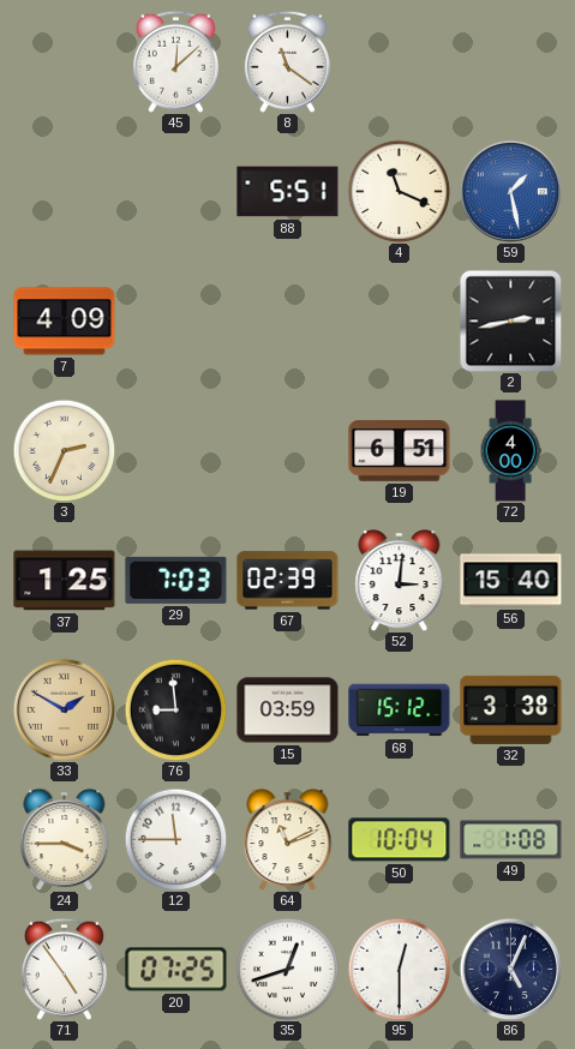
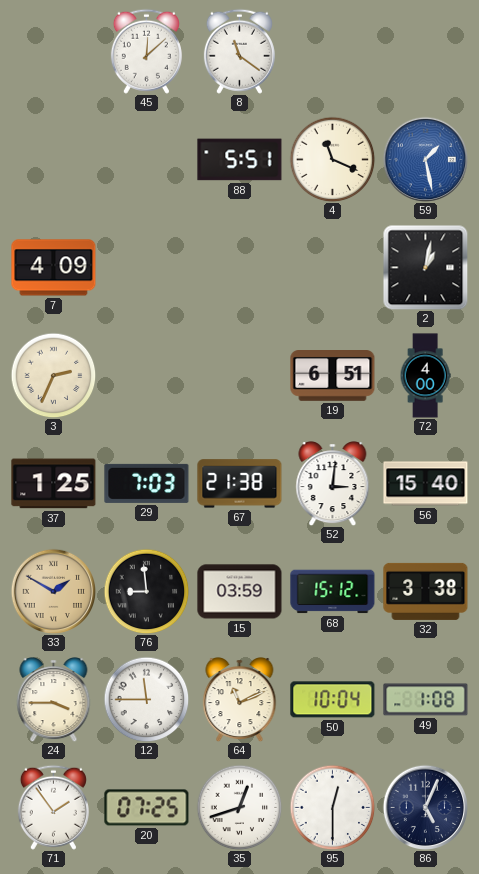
2: 2:43 -> 1:02 (425, 267)
67: 02:39 -> 21:38 (240, 484)
71: 4:54 -> 1:54 (53, 807)
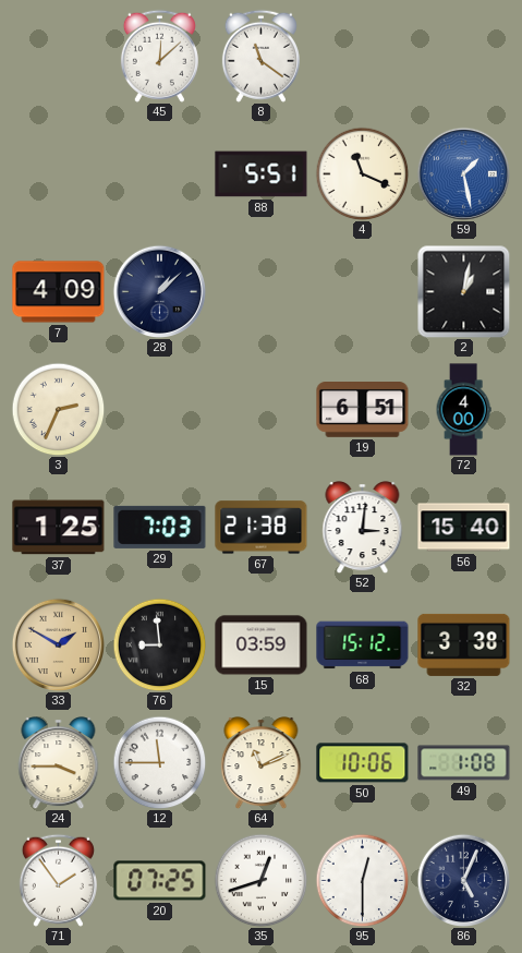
28: none -> 1:08 (159, 291)
50: 10:04 -> 10:06 (363, 763)
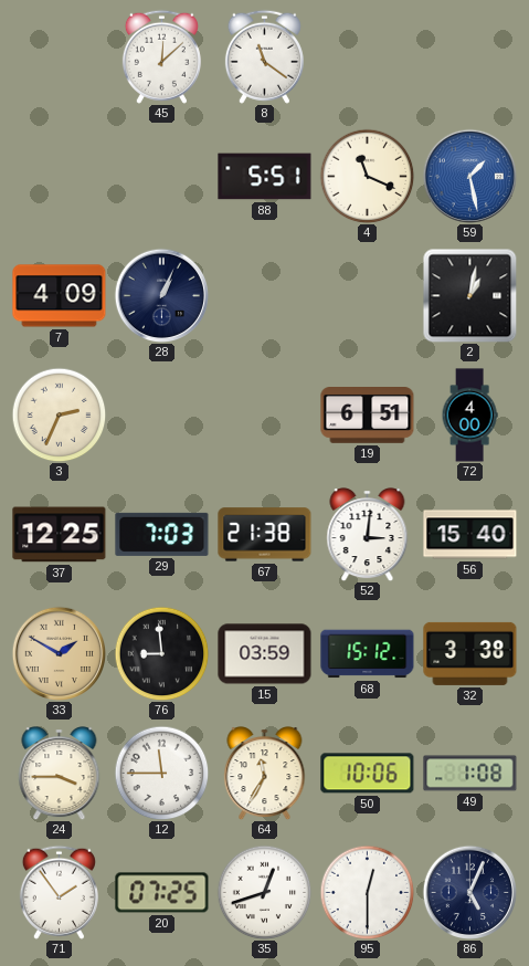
28: 1:08 -> 1:04 (161, 295)
37: 1:25 -> 12:25 (60, 535)
64: 11:11 -> 11:35 (265, 774)
